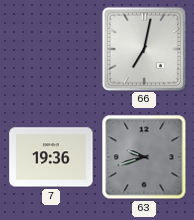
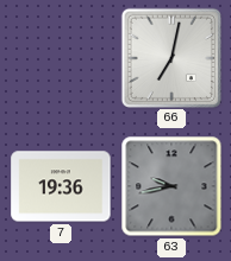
63: 9:42 -> 9:43 (171, 186)
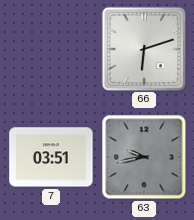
66: 7:02 -> 6:12 (143, 48)
7: 19:36 -> 03:51 (51, 157)
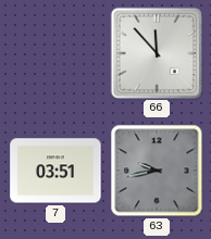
66: 6:12 -> 11:53 (156, 52)
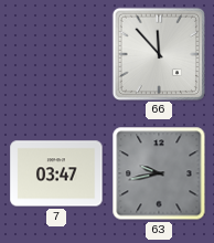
7: 03:51 -> 03:47 (56, 173)
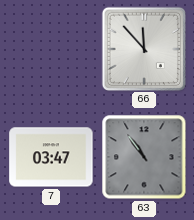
63: 9:43 -> 10:54 (144, 157)
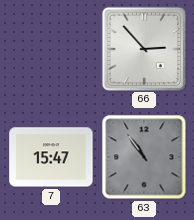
66: 11:53 -> 2:53 (143, 48)
7: 03:47 -> 15:47 (51, 157)
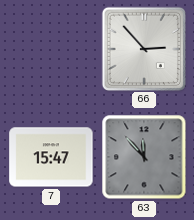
63: 10:54 -> 11:53 (144, 157)
